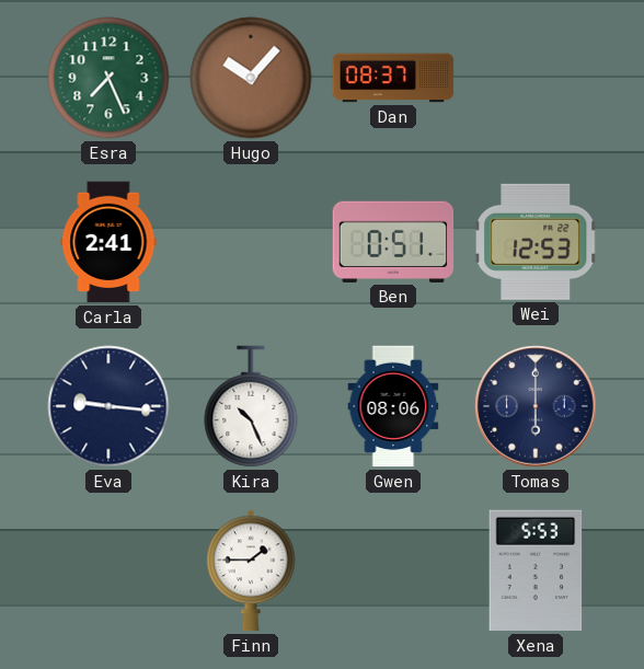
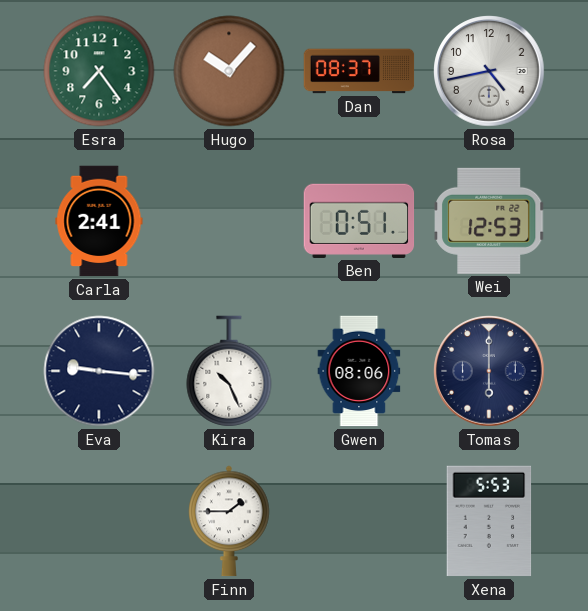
Esra: 7:26 -> 7:24 (99, 71)
Rosa: none -> 4:43 (489, 71)
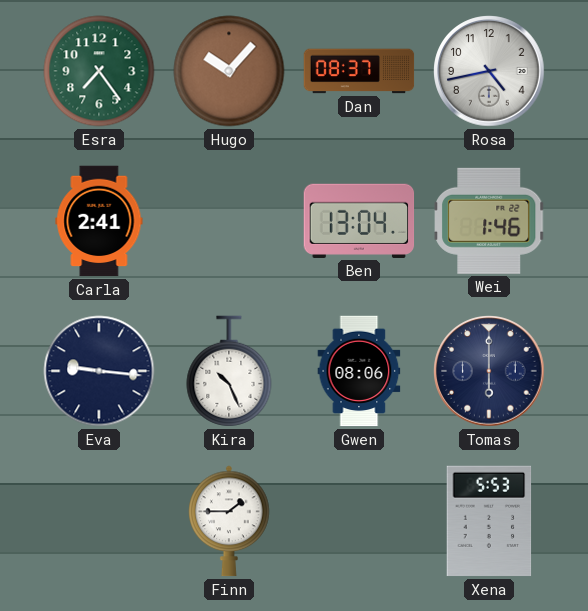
Ben: 0:51 -> 13:04 (359, 221)
Wei: 12:53 -> 1:46 (489, 221)
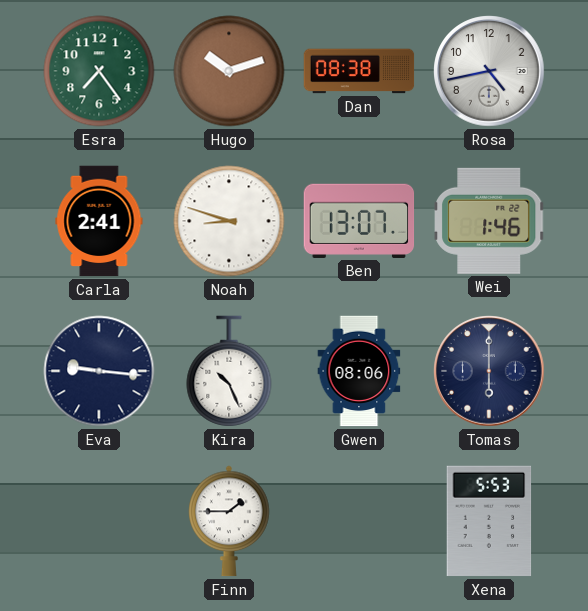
Hugo: 10:07 -> 10:12 (229, 71)
Dan: 08:37 -> 08:38 (359, 71)
Noah: none -> 8:48 (229, 221)
Ben: 13:04 -> 13:07 (359, 221)
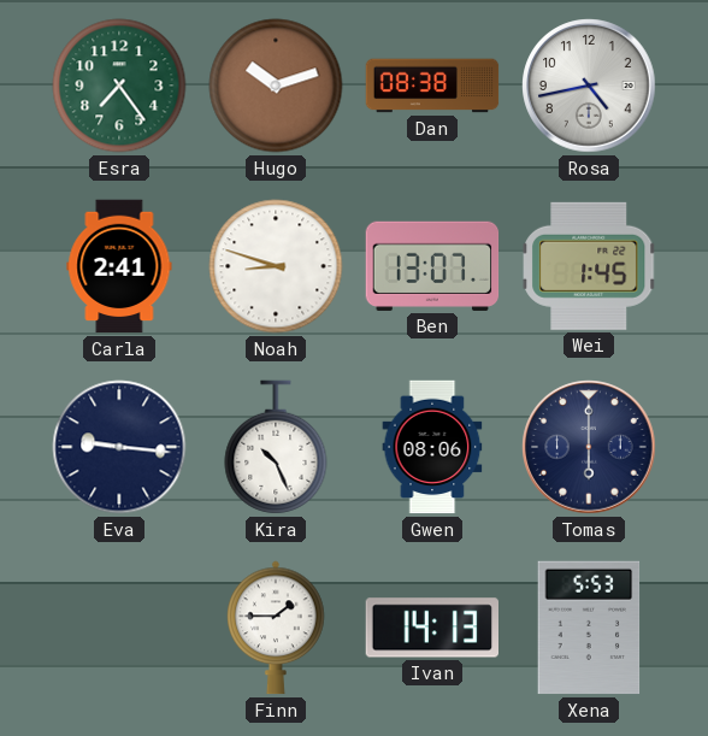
Wei: 1:46 -> 1:45 (589, 266)
Ivan: none -> 14:13 (431, 628)
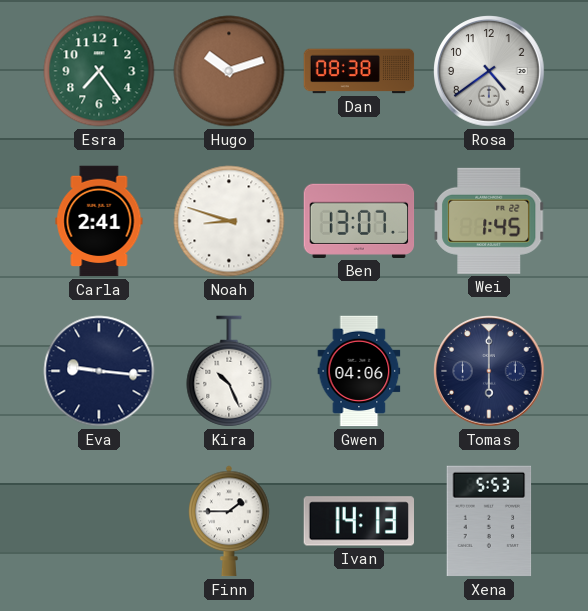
Rosa: 4:43 -> 4:39 (489, 71)
Gwen: 08:06 -> 04:06 (359, 371)
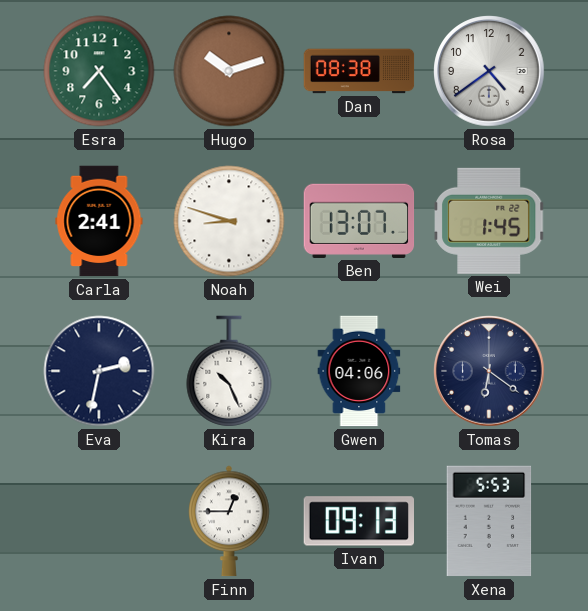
Eva: 9:16 -> 2:32 (99, 371)
Tomas: 6:00 -> 6:21 (489, 371)
Finn: 1:45 -> 12:45 (229, 521)
Ivan: 14:13 -> 09:13 (358, 521)
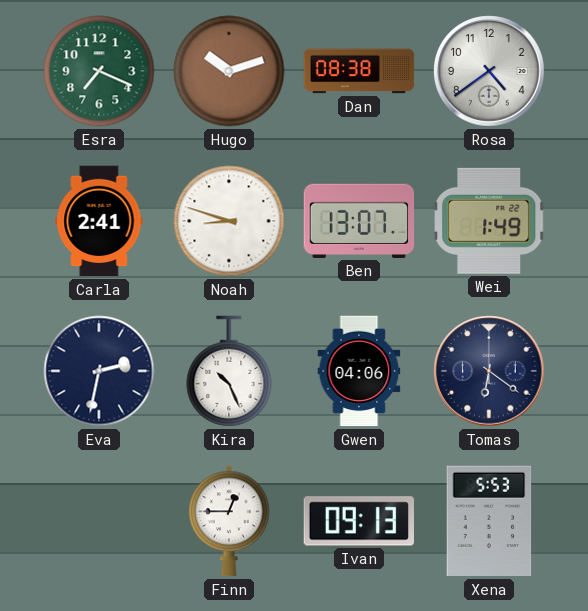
Esra: 7:24 -> 7:19 (99, 71)
Wei: 1:45 -> 1:49 (489, 221)
